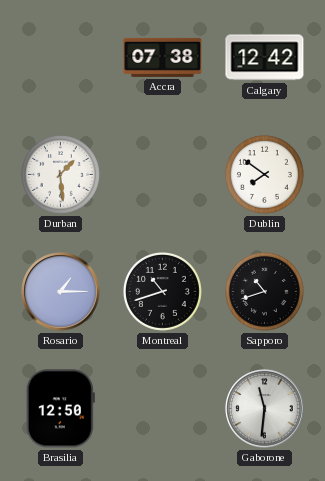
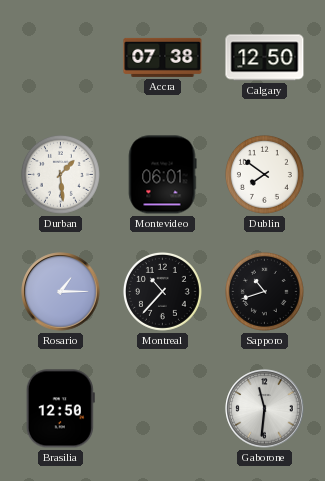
Calgary: 12:42 -> 12:50 (265, 58)
Montevideo: none -> 06:01 (162, 175)
Montreal: 10:42 -> 10:37 (162, 291)
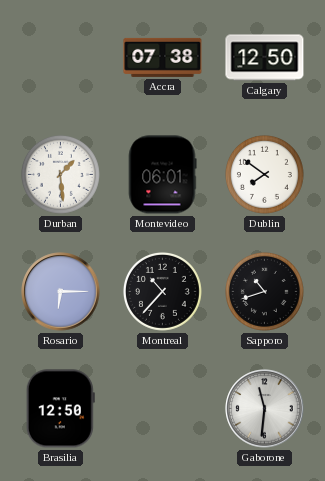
Rosario: 1:15 -> 6:15 (61, 292)
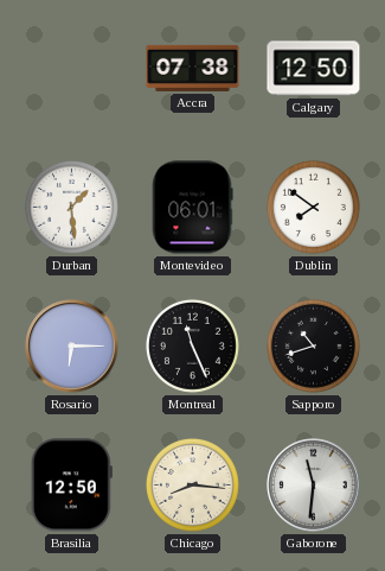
Montreal: 10:37 -> 11:26 (192, 345)
Chicago: none -> 8:16 (192, 484)
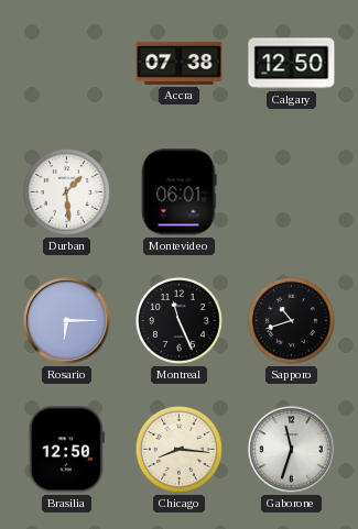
Dublin: 7:51 -> none (313, 207)
Gaborone: 11:31 -> 11:33 (292, 450)
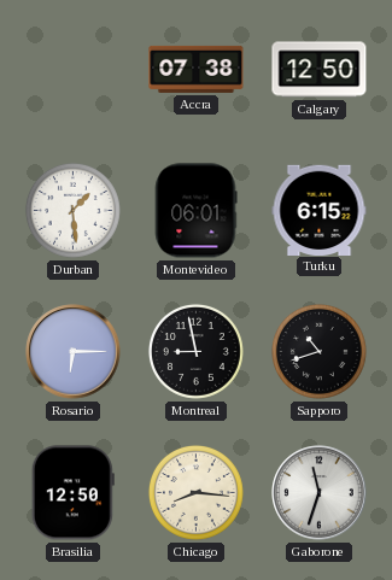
Turku: none -> 6:15 (320, 210)
Montreal: 11:26 -> 8:58 (195, 351)
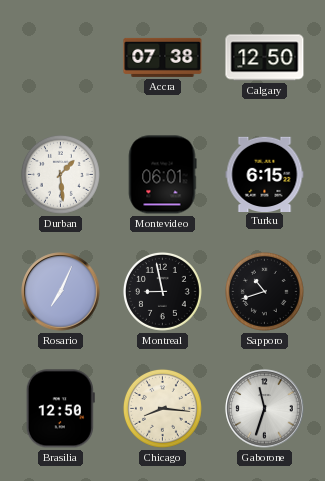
Rosario: 6:15 -> 7:04 (61, 292)
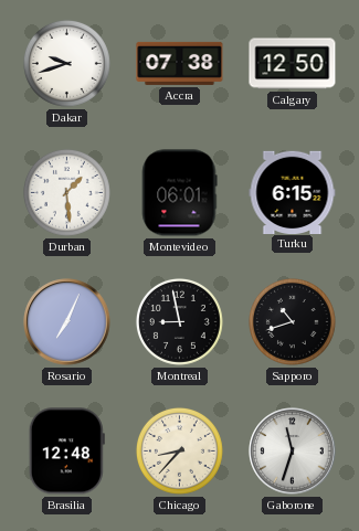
Dakar: none -> 9:42 (66, 63)
Brasilia: 12:50 -> 12:48 (66, 452)
Chicago: 8:16 -> 8:37 (179, 450)
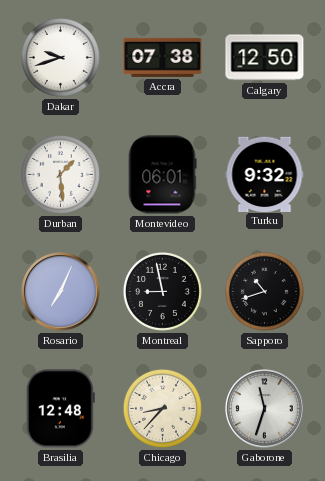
Turku: 6:15 -> 9:32 (265, 174)
